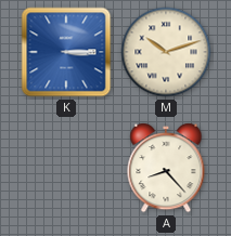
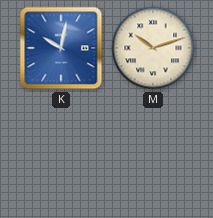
K: 3:15 -> 10:02 (61, 48)
A: 8:23 -> none (166, 168)
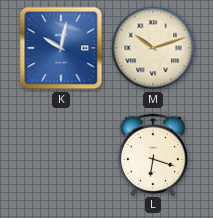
L: none -> 6:18 (153, 154)
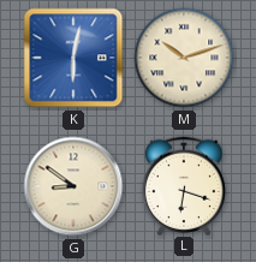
K: 10:02 -> 6:02 (73, 58)
G: none -> 8:51 (73, 186)
